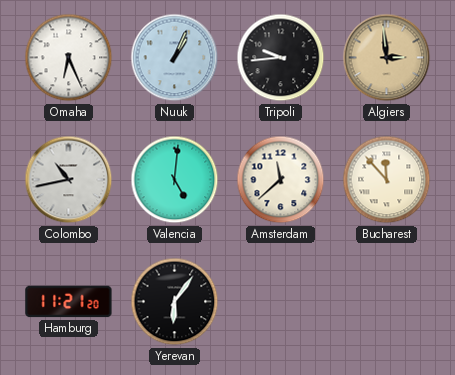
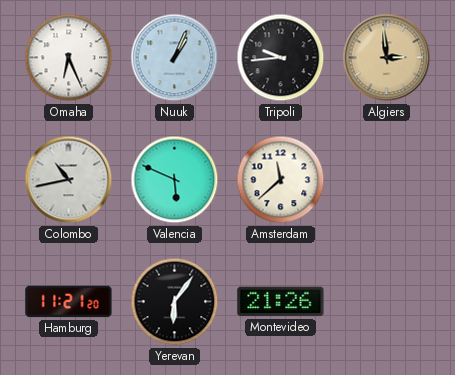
Valencia: 5:01 -> 5:49 (175, 180)
Bucharest: 11:53 -> none (387, 180)
Montevideo: none -> 21:26 (281, 302)
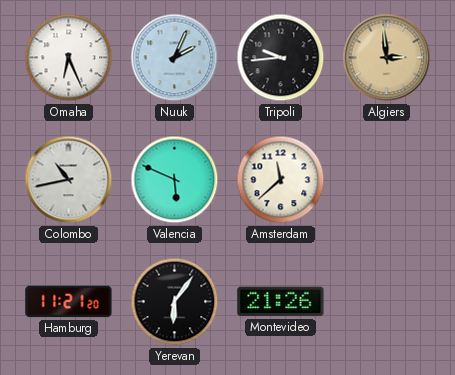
Nuuk: 1:04 -> 2:04 (175, 58)
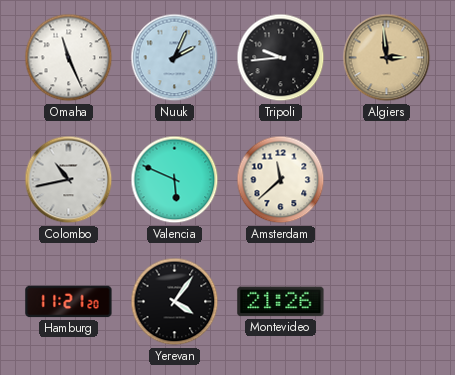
Omaha: 6:26 -> 11:26 (69, 58)
Yerevan: 6:06 -> 4:06 (175, 302)
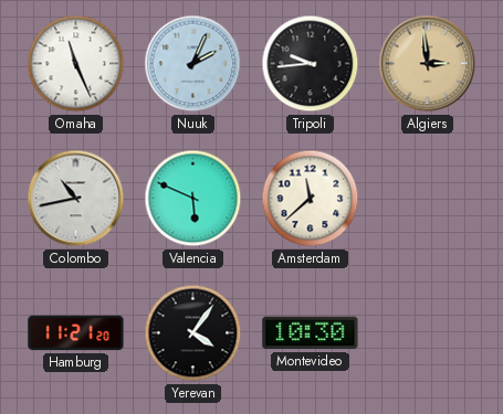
Montevideo: 21:26 -> 10:30 (311, 333)
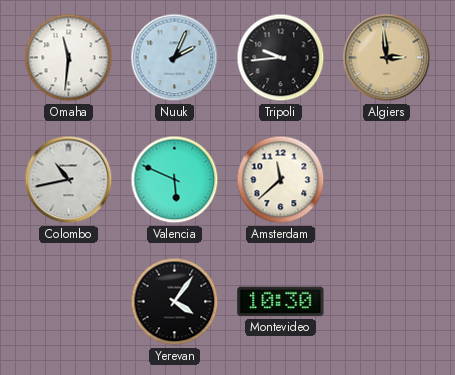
Omaha: 11:26 -> 11:31 (69, 58)
Hamburg: 11:21 -> none (76, 333)
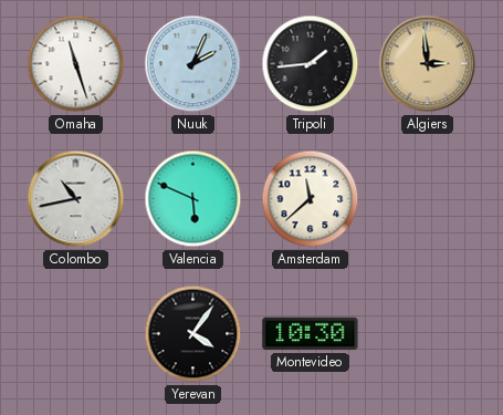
Omaha: 11:31 -> 11:27 (76, 64)
Tripoli: 9:44 -> 1:44 (311, 64)
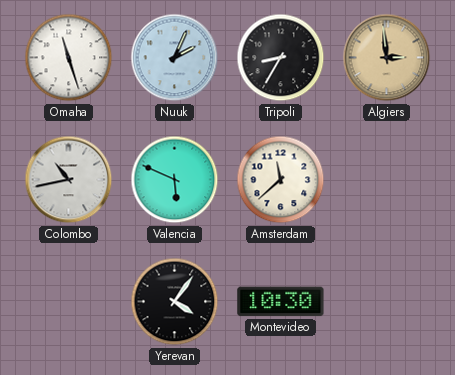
Tripoli: 1:44 -> 8:35 (281, 58)
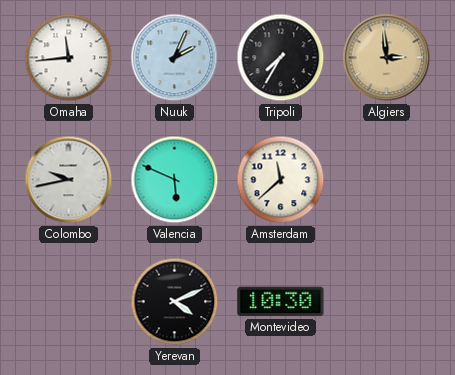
Omaha: 11:27 -> 11:44 (69, 58)
Tripoli: 8:35 -> 7:35 (281, 58)
Colombo: 10:43 -> 9:43 (69, 180)
Yerevan: 4:06 -> 4:11 (175, 302)
